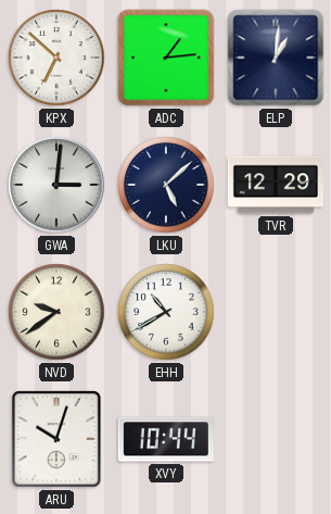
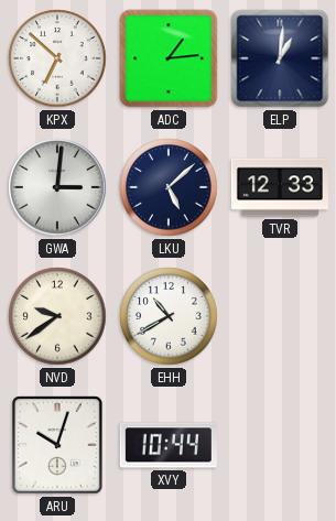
TVR: 12:29 -> 12:33 (280, 187)
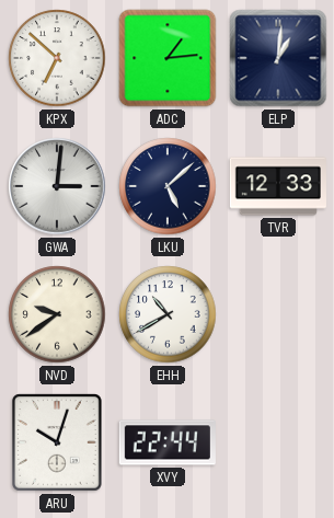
XVY: 10:44 -> 22:44 (168, 442)
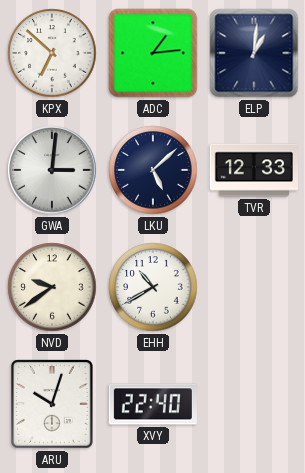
XVY: 22:44 -> 22:40 (153, 404)
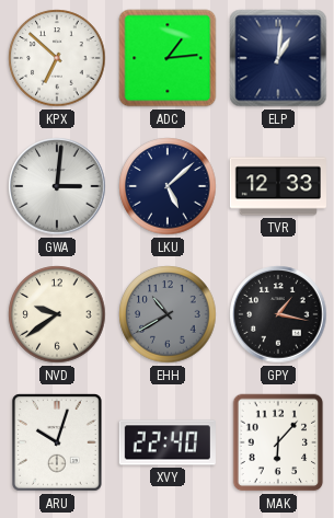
EHH dial: white -> grey (168, 314)
GPY: none -> 1:17 (278, 314)
MAK: none -> 6:07 (278, 442)
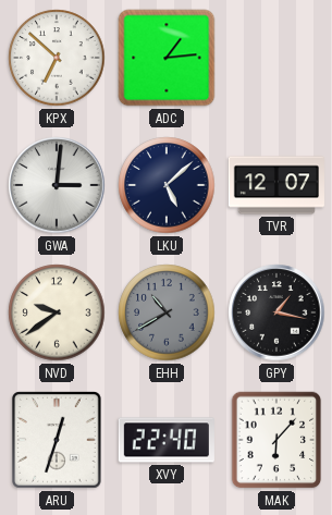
ELP: 1:01 -> none (278, 58)
TVR: 12:33 -> 12:07 (276, 185)
ARU: 10:03 -> 12:33 (58, 440)
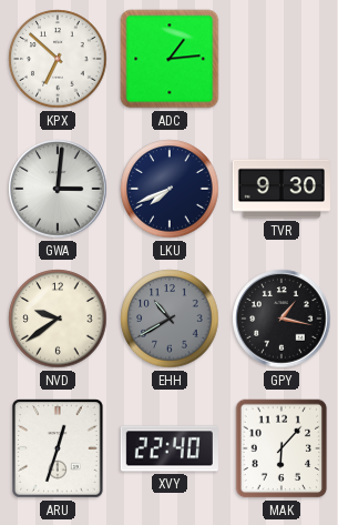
LKU: 5:08 -> 7:41 (170, 189)
TVR: 12:07 -> 9:30 (281, 189)
